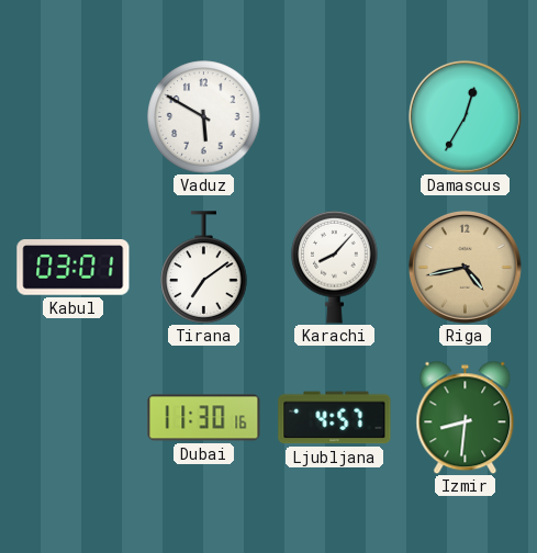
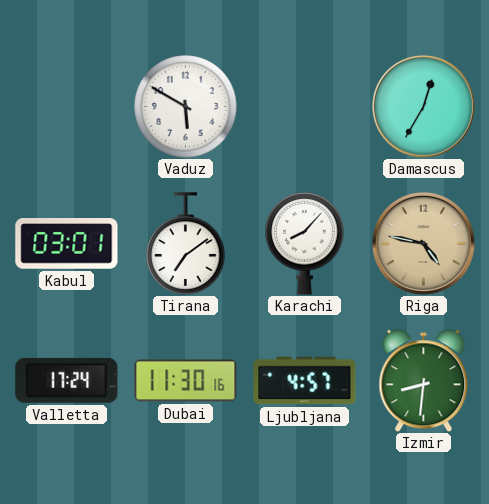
Riga: 4:43 -> 4:47 (423, 243)
Valletta: none -> 17:24 (67, 380)
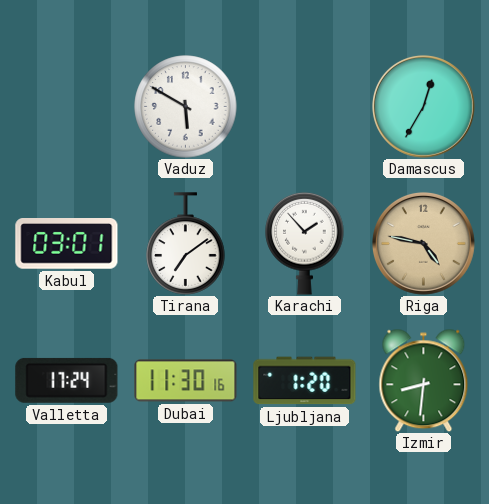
Karachi: 8:07 -> 1:53 (305, 243)
Ljubljana: 4:57 -> 1:20 (305, 381)
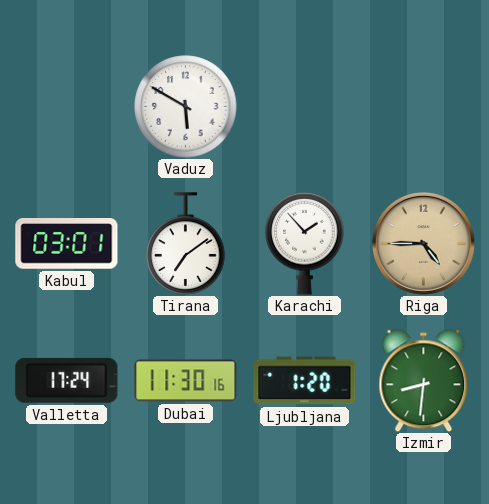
Damascus: 12:35 -> none (423, 106)
Riga: 4:47 -> 4:45 (423, 243)
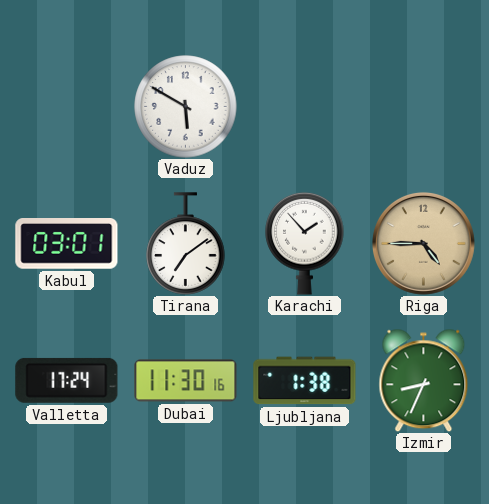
Ljubljana: 1:20 -> 1:38 (305, 381)
Izmir: 8:31 -> 8:34 (424, 380)
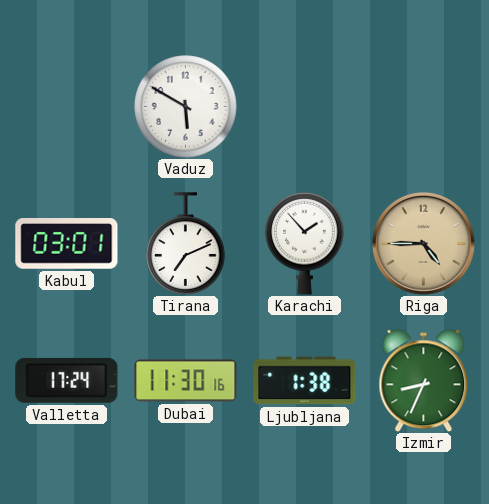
Tirana: 7:09 -> 7:11 (186, 244)
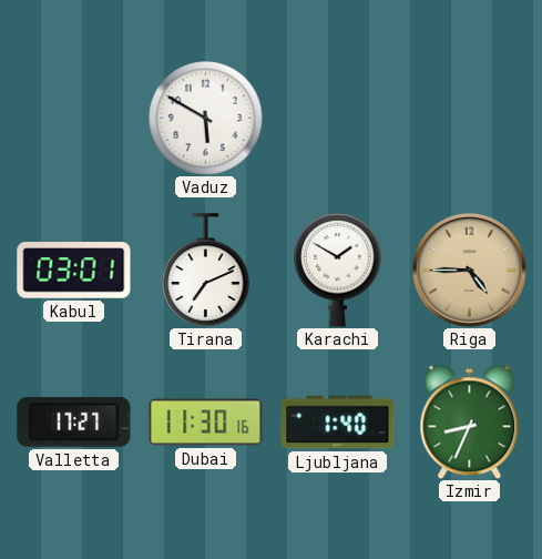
Karachi: 1:53 -> 1:50 (338, 270)
Valletta: 17:24 -> 17:27 (74, 421)
Ljubljana: 1:38 -> 1:40 (338, 423)
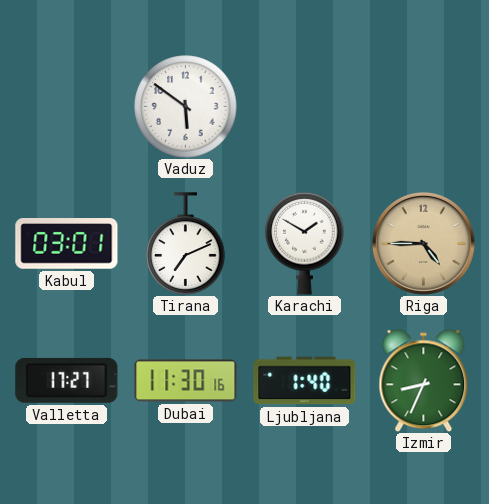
Vaduz: 5:50 -> 5:51 (186, 107)
